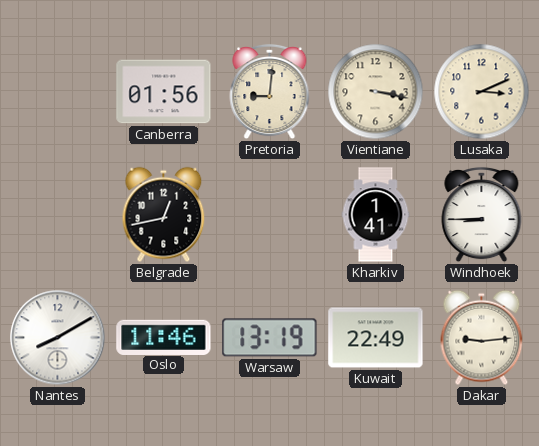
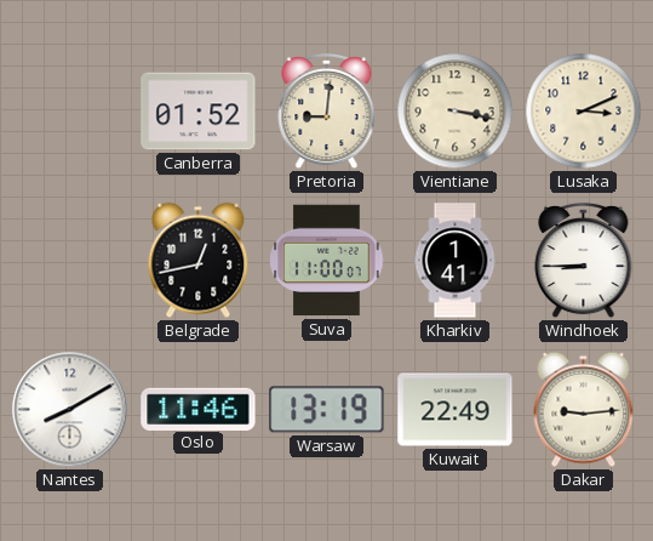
Canberra: 01:56 -> 01:52 (199, 112)
Suva: none -> 11:00 (327, 261)
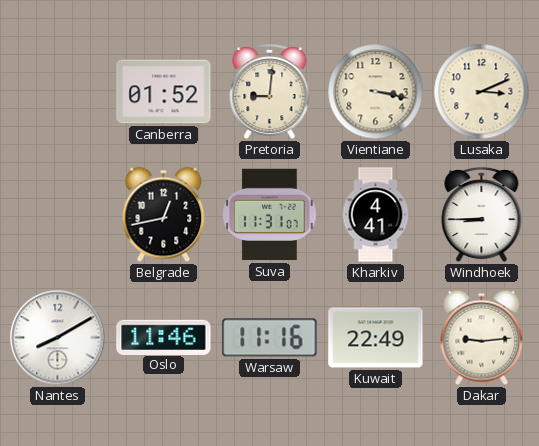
Suva: 11:00 -> 11:31 (270, 215)
Kharkiv: 1:41 -> 4:41 (376, 215)
Warsaw: 13:19 -> 11:16 (270, 338)
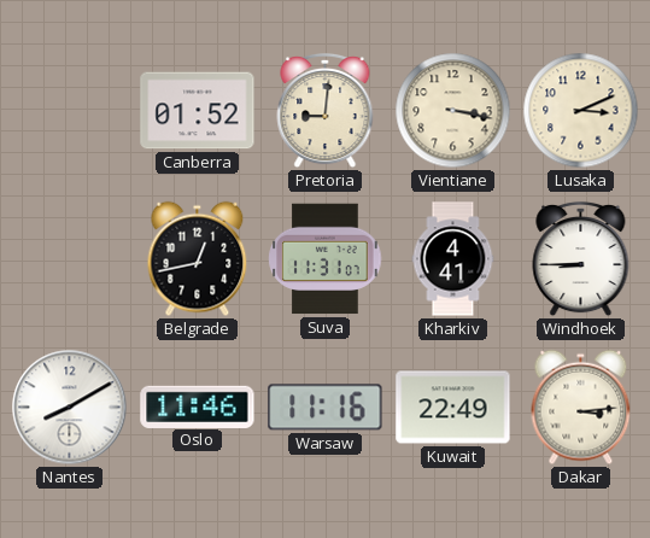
Dakar: 9:14 -> 3:14 (581, 408)
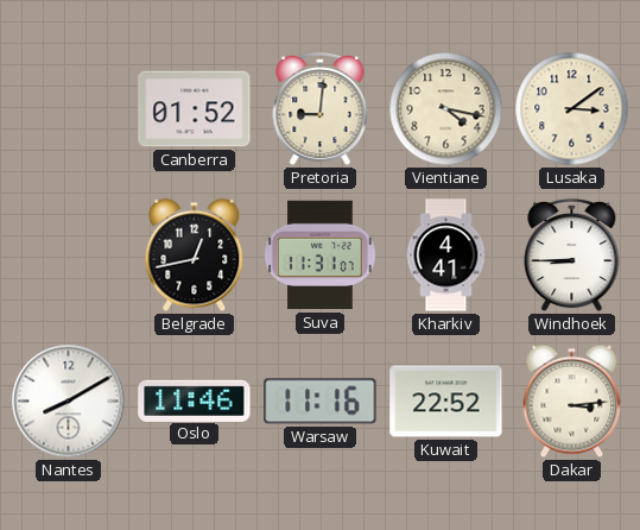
Vientiane: 3:17 -> 4:17 (446, 109)
Lusaka: 3:11 -> 3:09 (572, 109)
Kuwait: 22:49 -> 22:52 (446, 402)
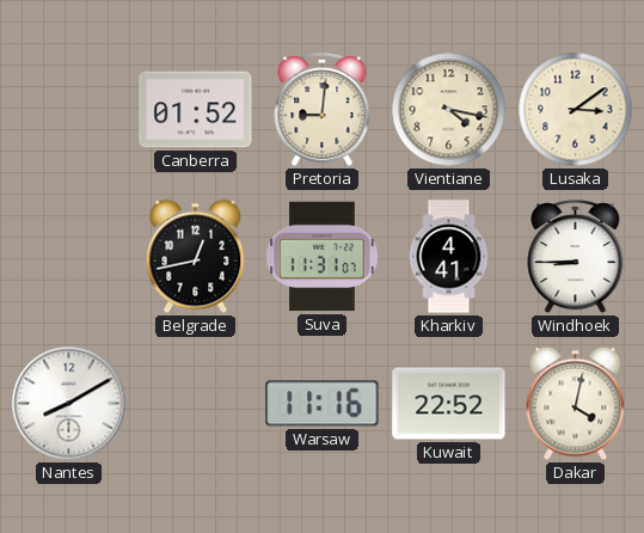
Oslo: 11:46 -> none (195, 400)
Dakar: 3:14 -> 4:02 (576, 404)
